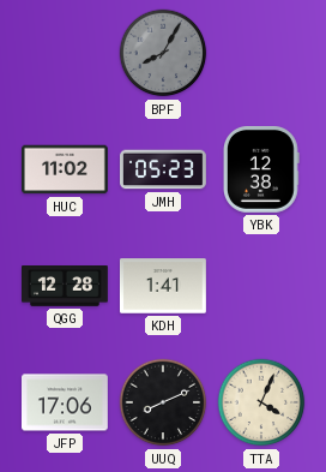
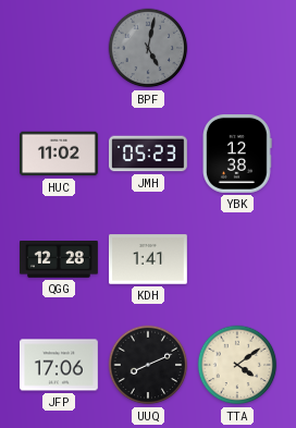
BPF: 8:05 -> 5:02 (148, 48)
TTA: 4:04 -> 4:09 (237, 365)
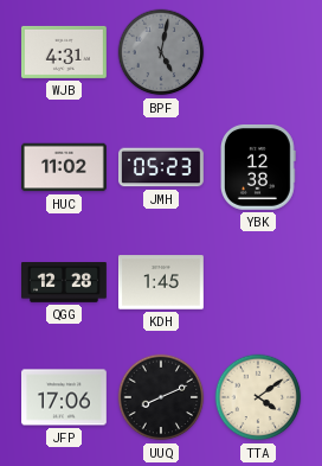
WJB: none -> 4:31 (64, 52)
KDH: 1:41 -> 1:45 (162, 282)
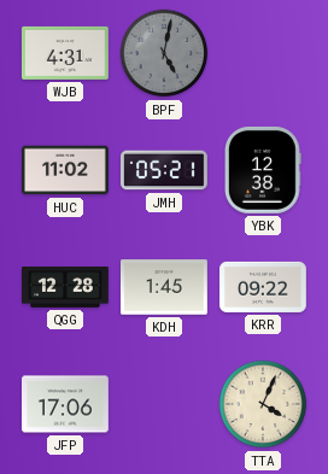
JMH: 05:23 -> 05:21 (165, 170)
KRR: none -> 09:22 (264, 287)
UUQ: 8:11 -> none (161, 397)
TTA: 4:09 -> 4:04 (263, 404)
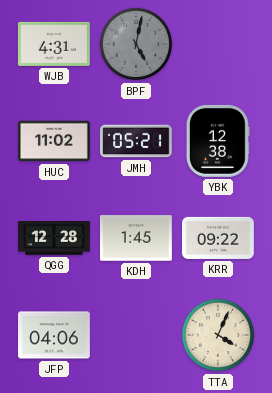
JFP: 17:06 -> 04:06 (55, 335)
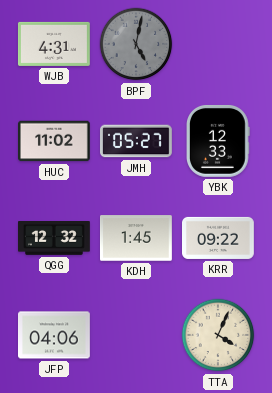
JMH: 05:21 -> 05:27 (137, 141)
YBK: 12:38 -> 12:33 (219, 141)
QGG: 12:28 -> 12:32 (55, 239)
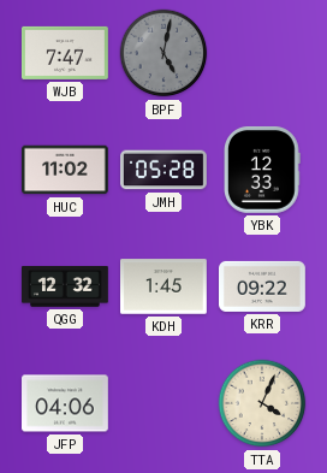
WJB: 4:31 -> 7:47 (65, 53)
JMH: 05:27 -> 05:28 (165, 170)
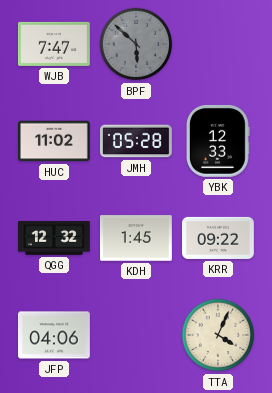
BPF: 5:02 -> 5:52 (136, 44)
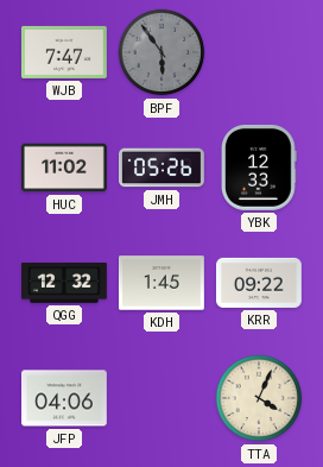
BPF: 5:52 -> 5:54 (161, 52)
JMH: 05:28 -> 05:26 (163, 168)
